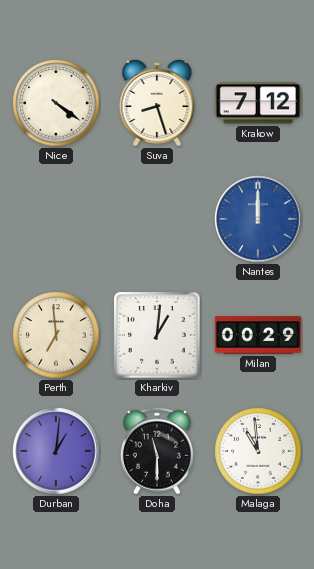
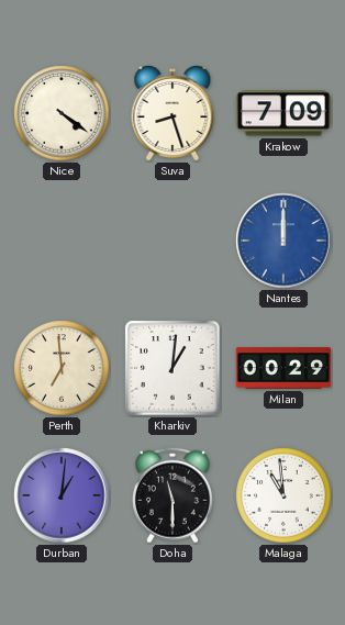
Krakow: 7:12 -> 7:09 (283, 113)
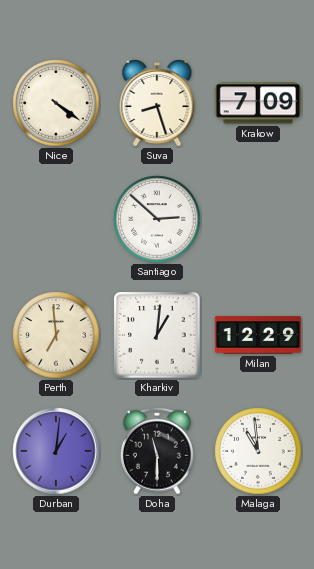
Santiago: none -> 2:52 (157, 219)
Nantes: 12:00 -> none (283, 241)
Milan: 00:29 -> 12:29 (258, 335)
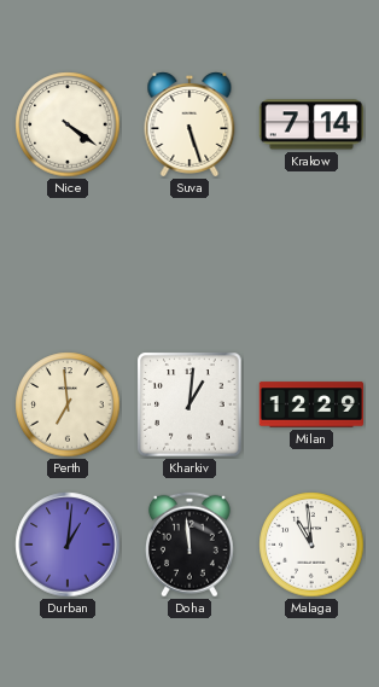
Suva: 8:27 -> 5:27 (189, 126)
Krakow: 7:09 -> 7:14 (311, 124)
Santiago: 2:52 -> none (157, 219)
Doha: 11:30 -> 11:59 (189, 545)
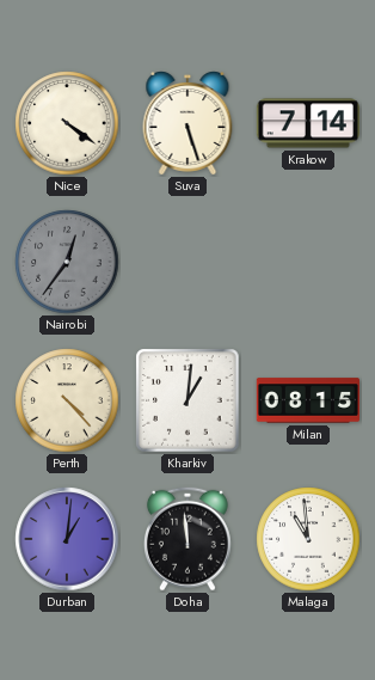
Nairobi: none -> 12:36 (67, 262)
Perth: 6:59 -> 4:23 (67, 400)
Milan: 12:29 -> 08:15 (308, 400)
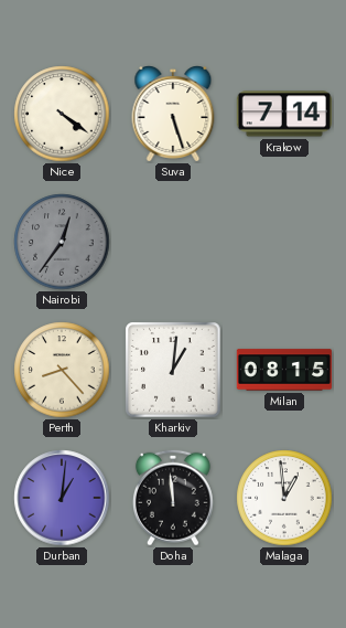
Perth: 4:23 -> 8:23 (62, 370)
Malaga: 10:59 -> 12:59 (284, 498)
